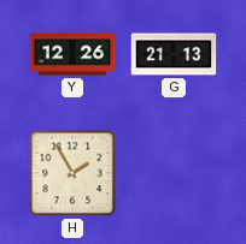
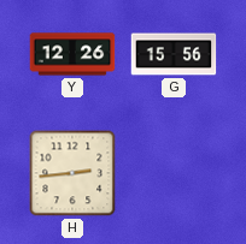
G: 21:13 -> 15:56 (174, 54)
H: 1:55 -> 2:44 (72, 173)
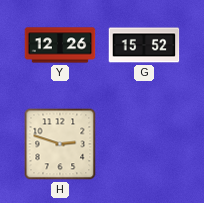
G: 15:56 -> 15:52 (144, 45)
H: 2:44 -> 2:48 (60, 144)
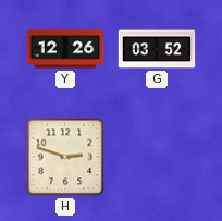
G: 15:52 -> 03:52 (157, 49)
